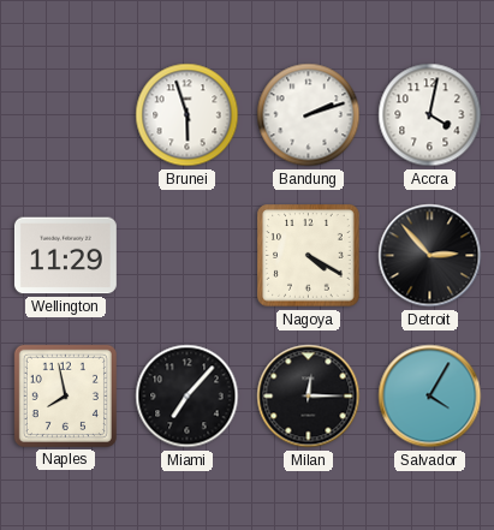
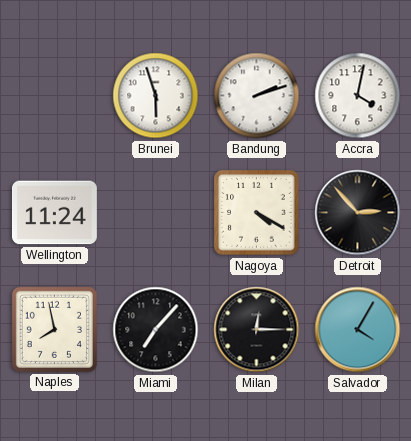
Wellington: 11:29 -> 11:24 (54, 213)
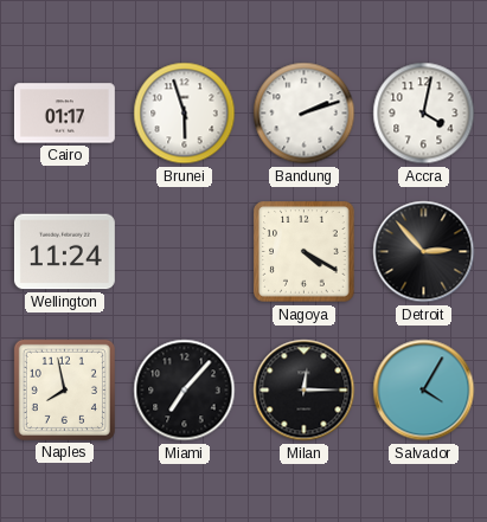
Cairo: none -> 01:17 (64, 114)
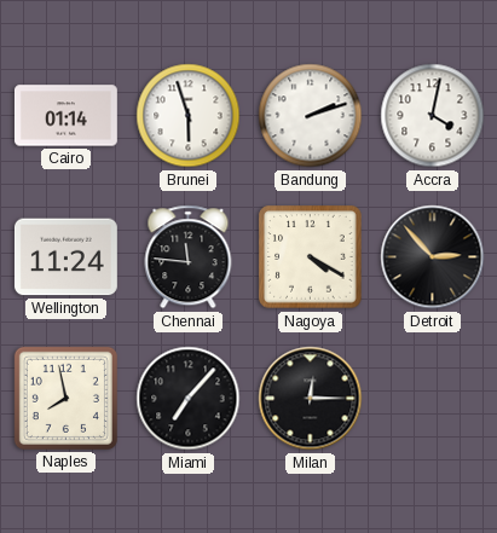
Cairo: 01:17 -> 01:14 (65, 116)
Chennai: none -> 11:46 (189, 257)
Salvador: 4:05 -> none (424, 391)
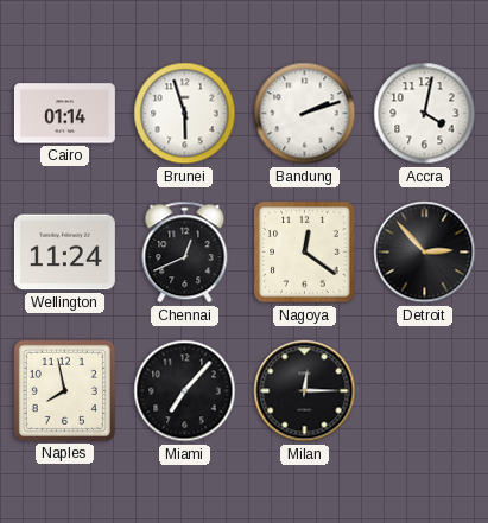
Chennai: 11:46 -> 12:41 (185, 253)
Nagoya: 4:20 -> 12:21 (305, 253)
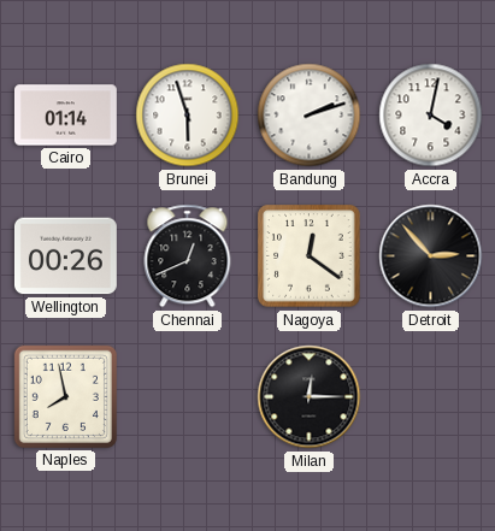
Wellington: 11:24 -> 00:26 (65, 256)
Miami: 7:07 -> none (185, 391)
